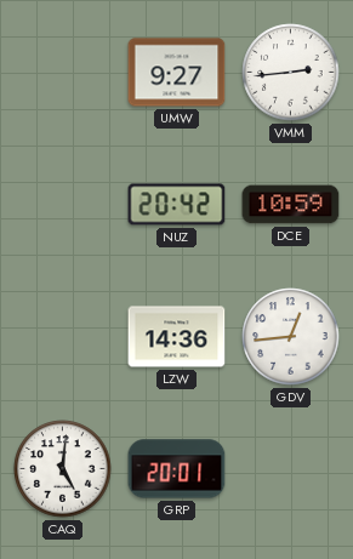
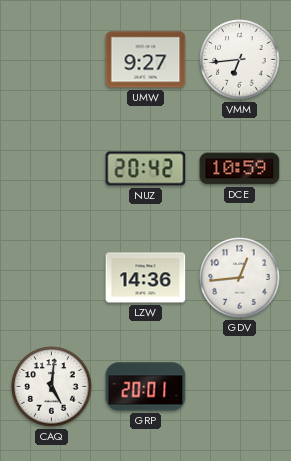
VMM: 2:44 -> 6:44 (240, 60)
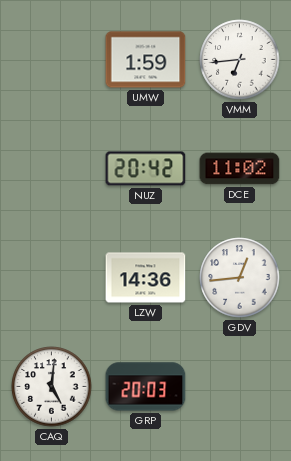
UMW: 9:27 -> 1:59 (146, 60)
DCE: 10:59 -> 11:02 (240, 169)
GRP: 20:01 -> 20:03 (146, 387)
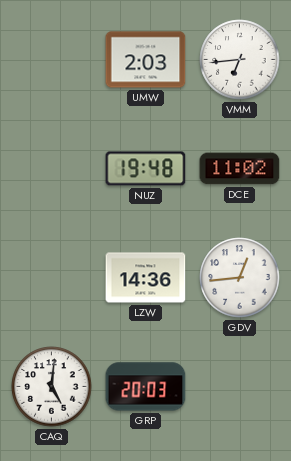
UMW: 1:59 -> 2:03 (146, 60)
NUZ: 20:42 -> 19:48 (146, 169)
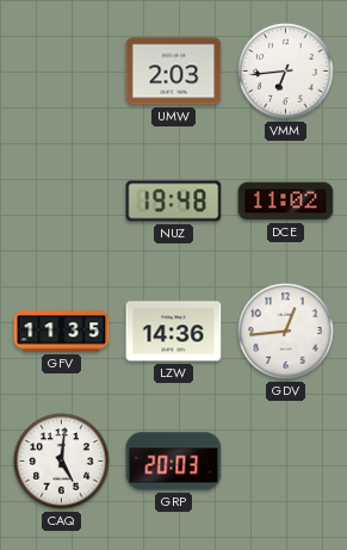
GFV: none -> 11:35 (62, 332)
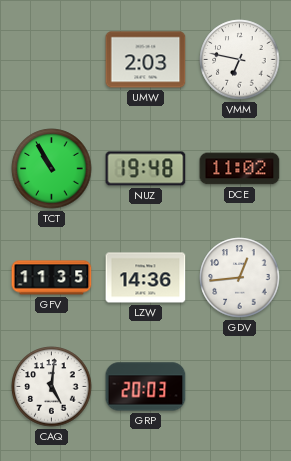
VMM: 6:44 -> 6:47 (240, 60)
TCT: none -> 10:55 (52, 169)
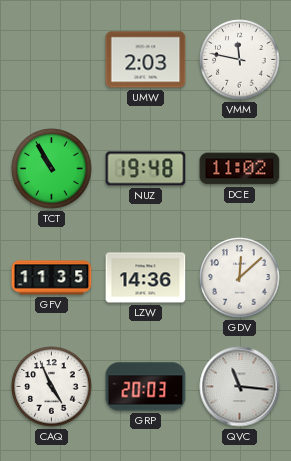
VMM: 6:47 -> 11:47 (240, 60)
GDV: 12:44 -> 12:08 (240, 278)
CAQ: 5:01 -> 4:56 (52, 387)
QVC: none -> 11:16 (240, 387)
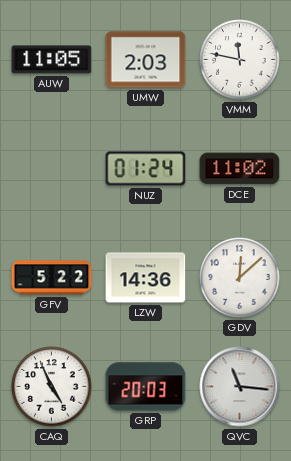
AUW: none -> 11:05 (52, 60)
TCT: 10:55 -> none (52, 169)
NUZ: 19:48 -> 01:24 (146, 169)
GFV: 11:35 -> 5:22 (52, 278)
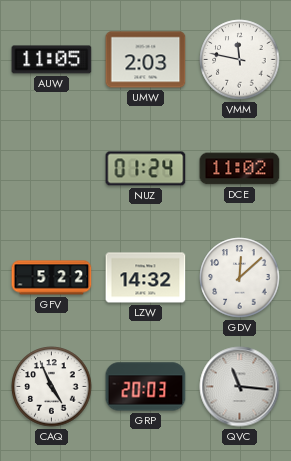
LZW: 14:36 -> 14:32 (146, 278)
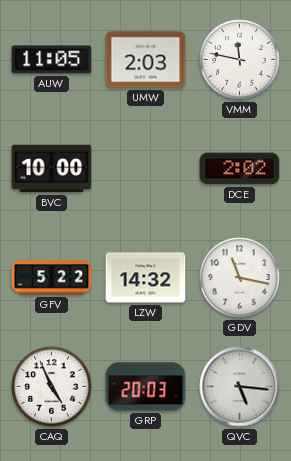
BVC: none -> 10:00 (52, 169)
NUZ: 01:24 -> none (146, 169)
DCE: 11:02 -> 2:02 (240, 169)
GDV: 12:08 -> 11:17 (240, 278)
QVC: 11:16 -> 5:16 (240, 387)
